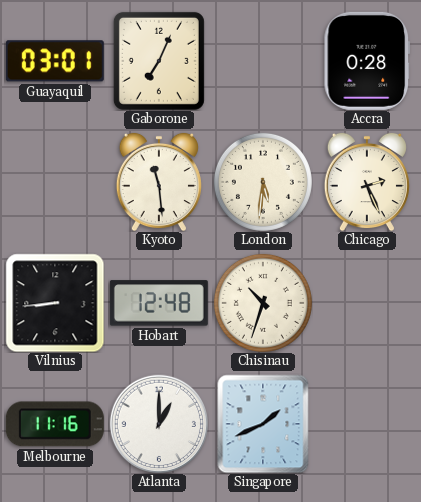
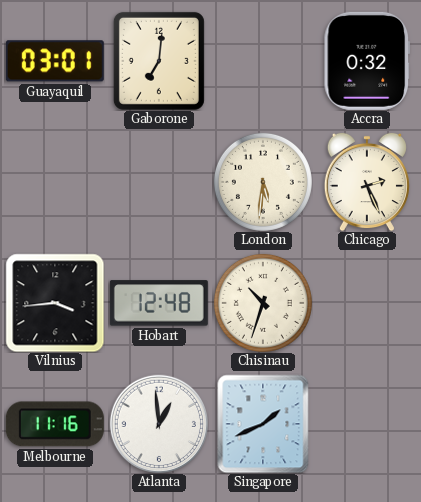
Gaborone: 7:04 -> 7:01 (159, 61)
Accra: 0:28 -> 0:32 (367, 61)
Kyoto: 11:29 -> none (159, 182)
Vilnius: 8:44 -> 3:44 (55, 303)
Atlanta: 1:00 -> 12:59 (158, 423)
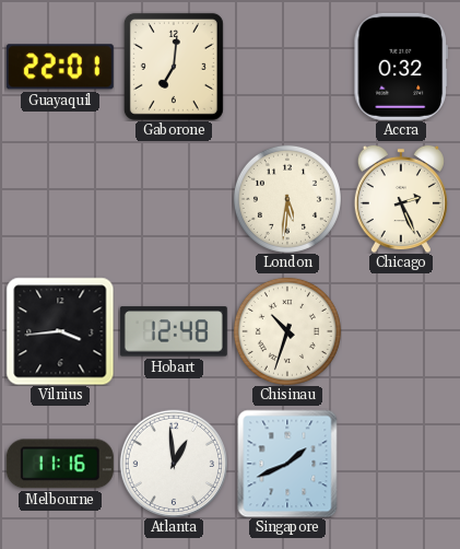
Guayaquil: 03:01 -> 22:01 (60, 67)
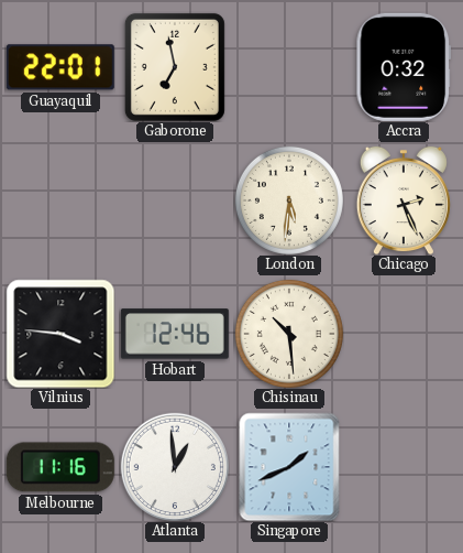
Gaborone: 7:01 -> 6:58 (175, 67)
Vilnius: 3:44 -> 3:46 (60, 334)
Hobart: 12:48 -> 12:46 (175, 334)
Chisinau: 10:33 -> 10:29 (289, 334)
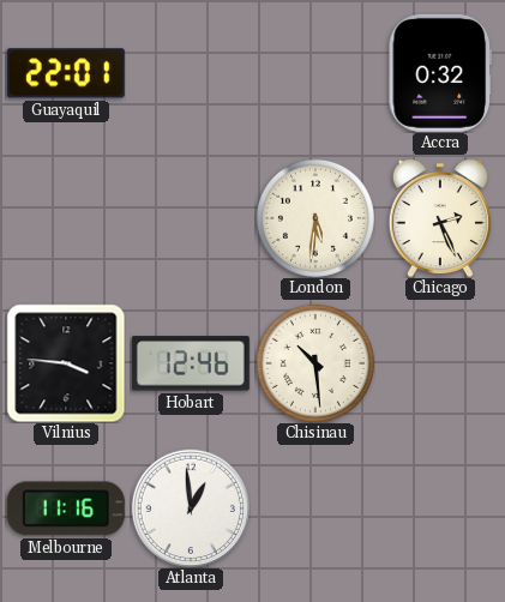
Gaborone: 6:58 -> none (175, 67)
Singapore: 1:41 -> none (289, 467)
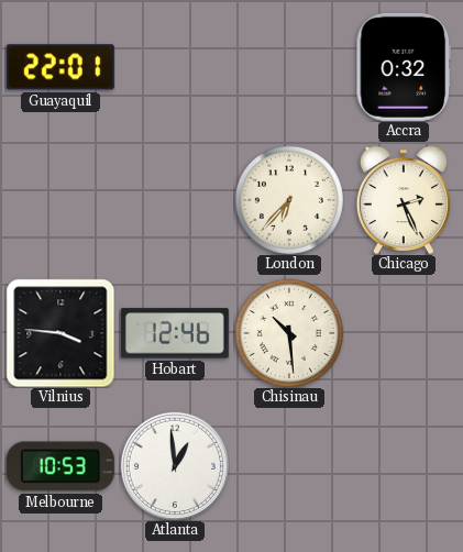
London: 5:31 -> 6:37 (289, 200)
Melbourne: 11:16 -> 10:53 (60, 466)
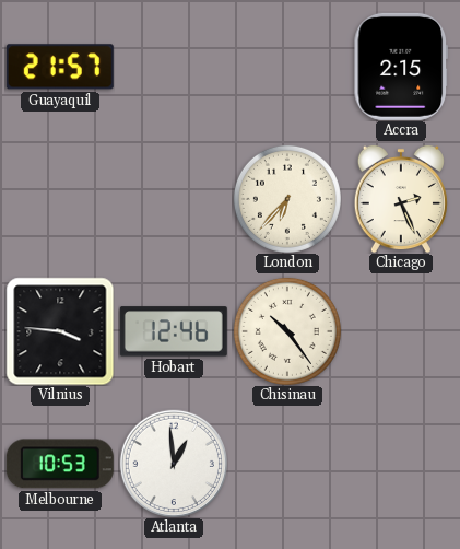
Guayaquil: 22:01 -> 21:57 (60, 67)
Accra: 0:32 -> 2:15 (401, 67)
Chisinau: 10:29 -> 10:24 (287, 331)
